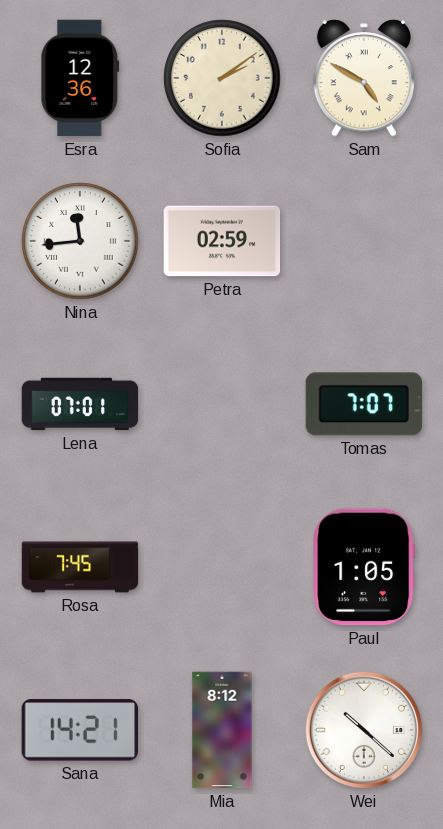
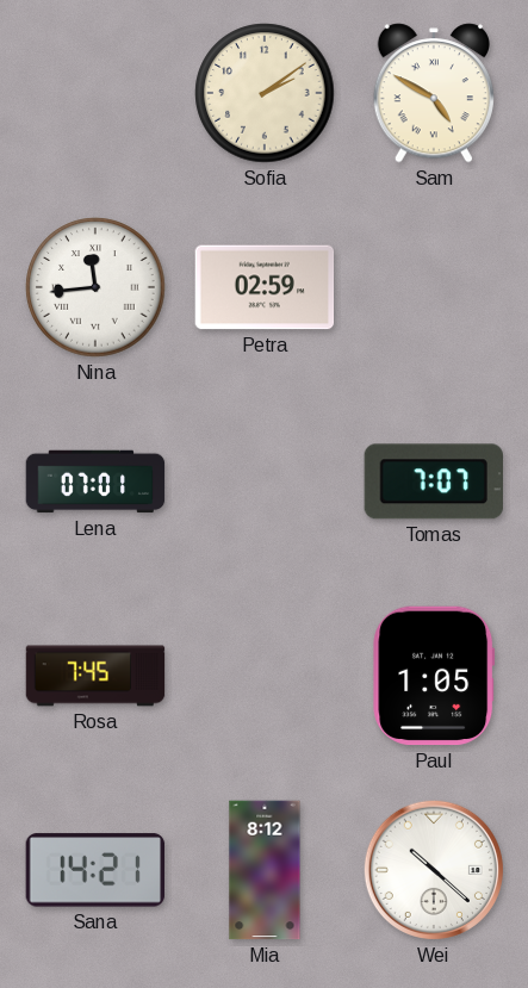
Esra: 12:36 -> none (80, 78)
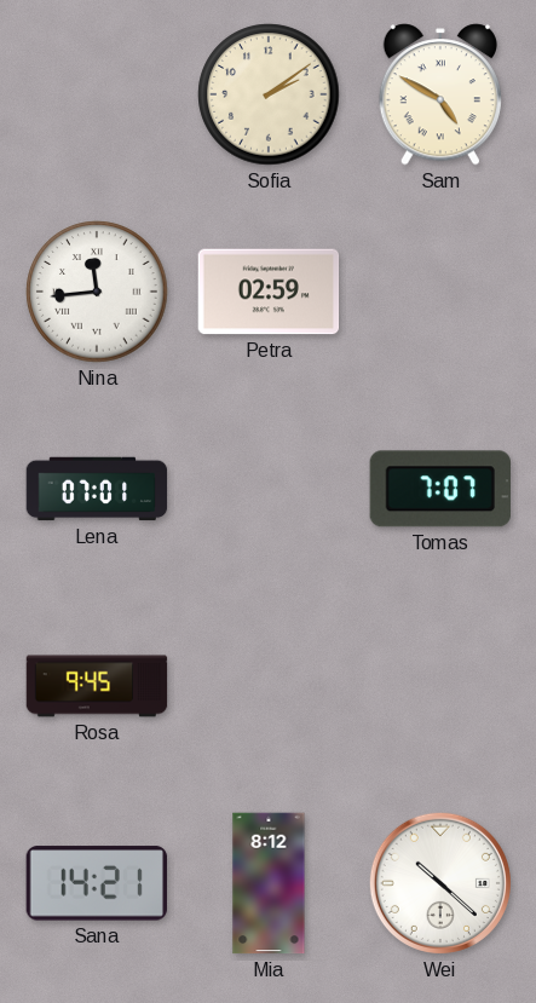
Rosa: 7:45 -> 9:45 (97, 686)
Paul: 1:05 -> none (434, 676)
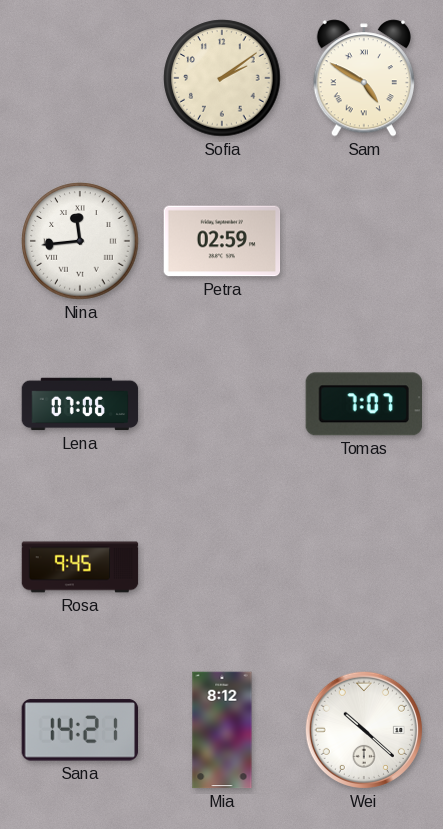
Lena: 07:01 -> 07:06 (80, 404)
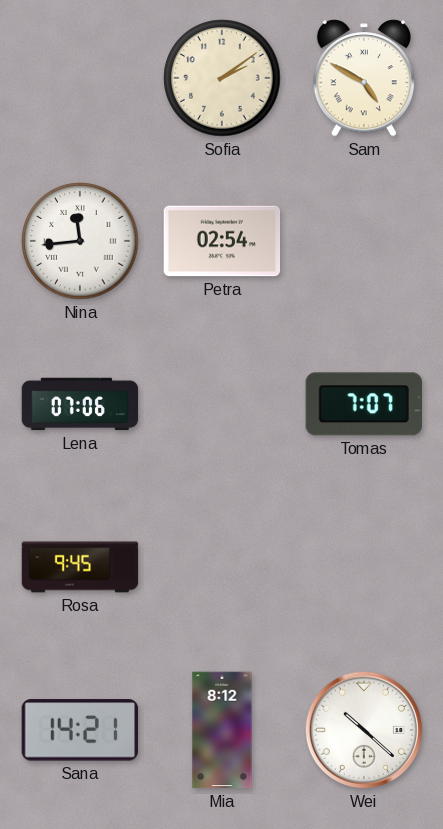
Petra: 02:59 -> 02:54 (222, 241)
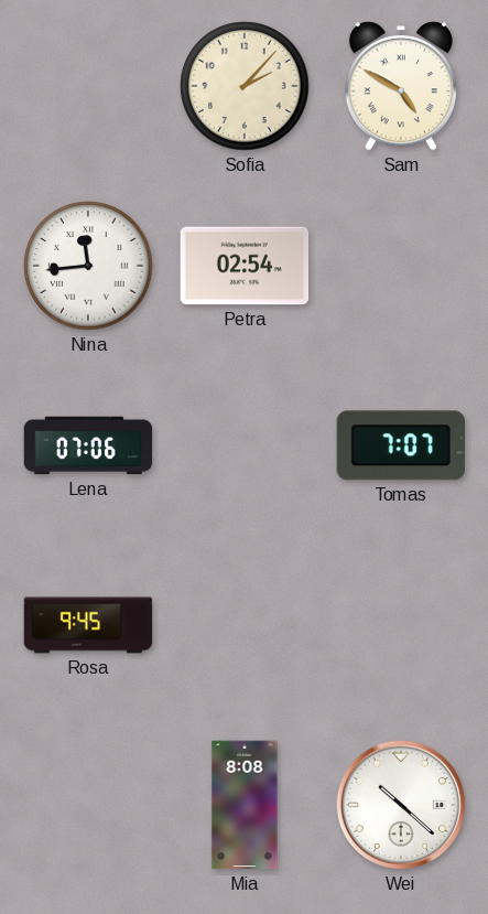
Sofia: 2:09 -> 2:07 (245, 86)
Sana: 14:21 -> none (79, 730)
Mia: 8:12 -> 8:08 (245, 805)
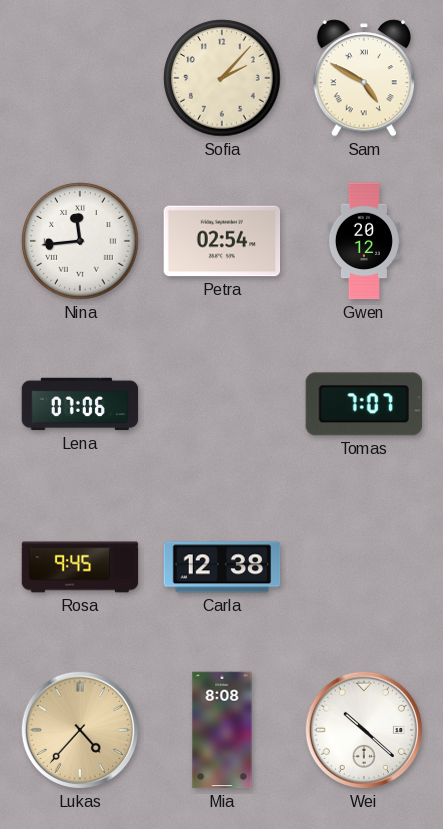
Gwen: none -> 20:12 (364, 241)
Carla: none -> 12:38 (222, 567)
Lukas: none -> 4:37 (80, 730)
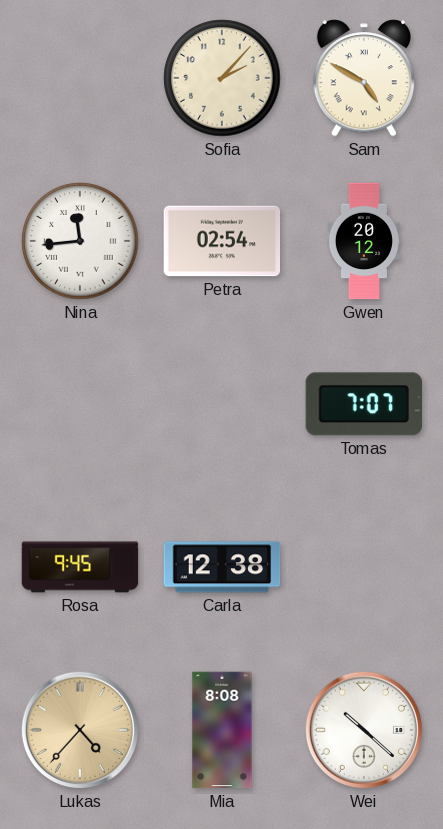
Lena: 07:06 -> none (80, 404)
